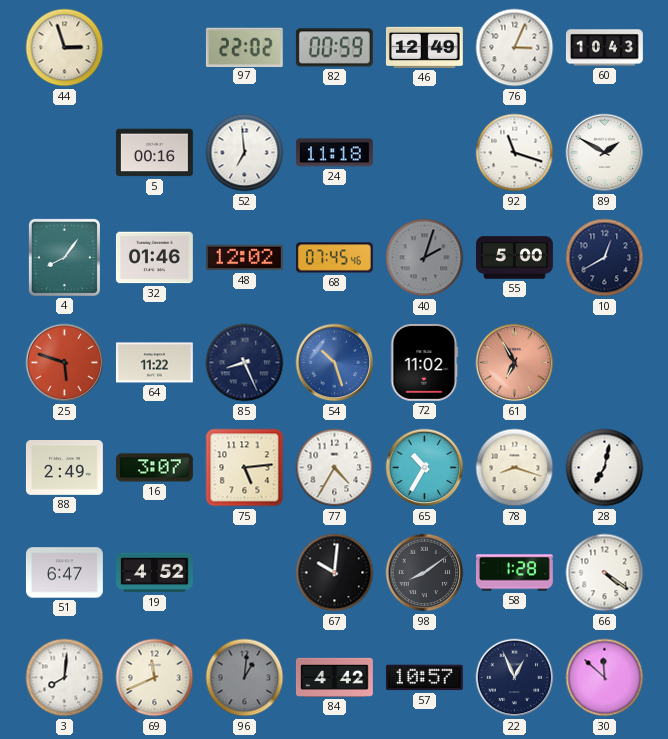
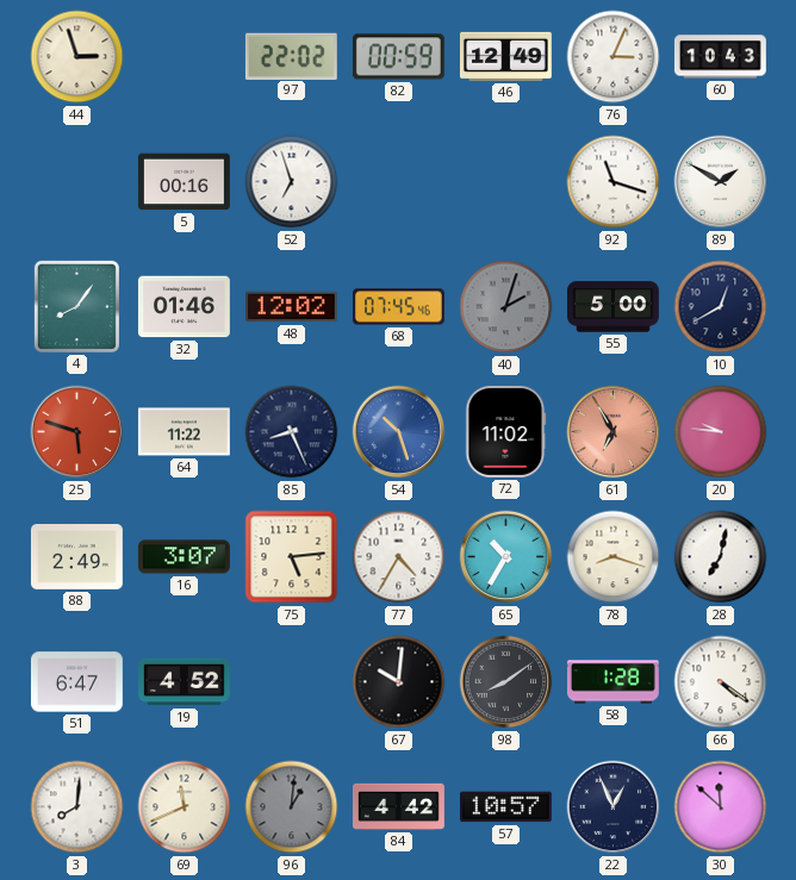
52: 6:59 -> 6:57 (292, 182)
24: 11:18 -> none (334, 153)
20: none -> 9:46 (721, 432)
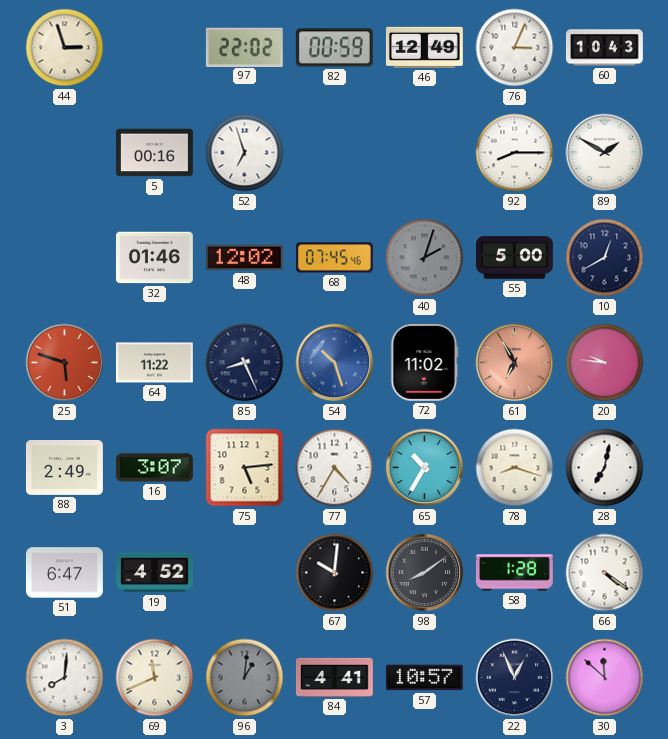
92: 11:18 -> 8:15 (515, 153)
4: 8:06 -> none (76, 306)
84: 4:42 -> 4:41 (334, 677)
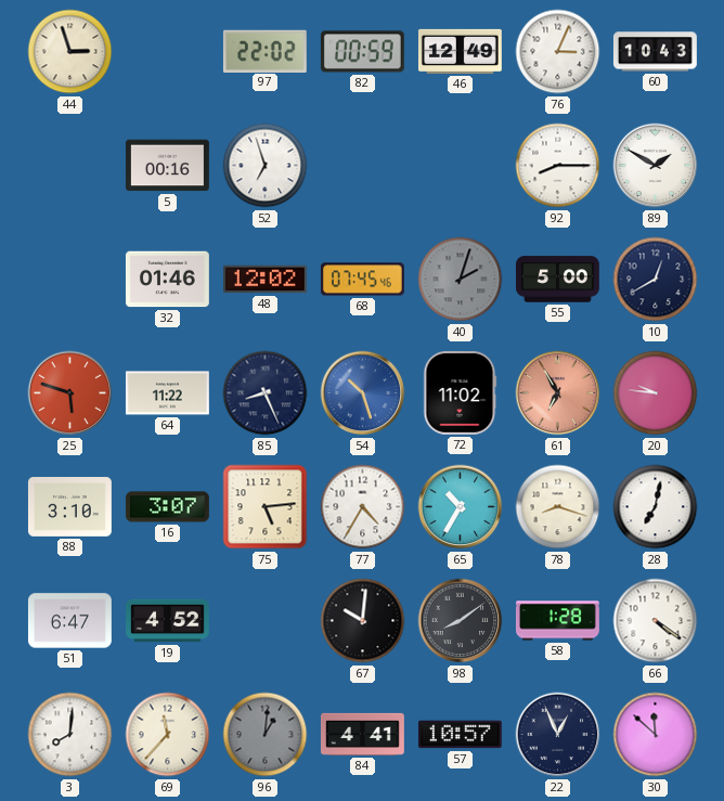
88: 2:49 -> 3:10 (69, 507)
69: 11:41 -> 11:37 (168, 735)
